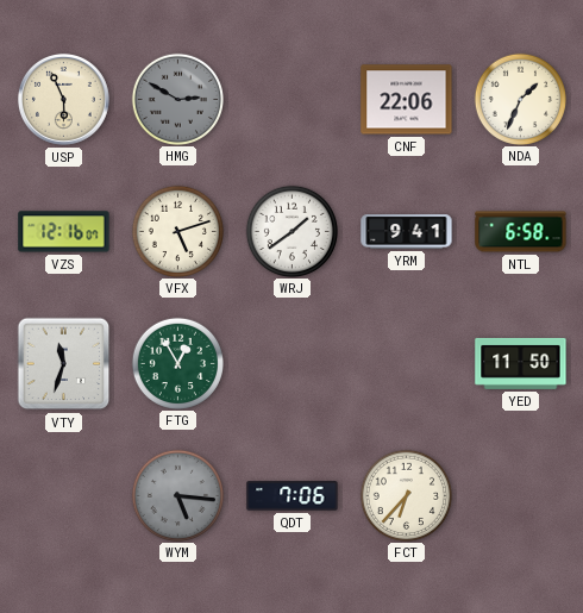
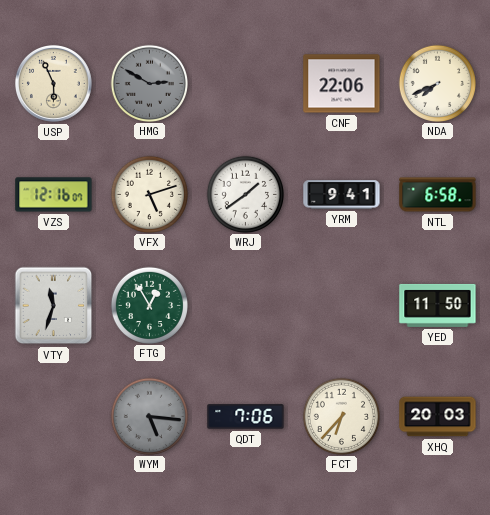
NDA: 1:34 -> 7:41 (437, 83)
XHQ: none -> 20:03 (438, 417)
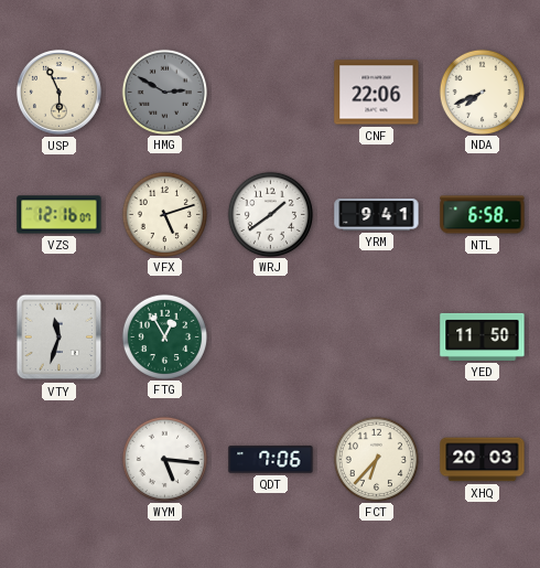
WYM dial: grey -> white (164, 459)
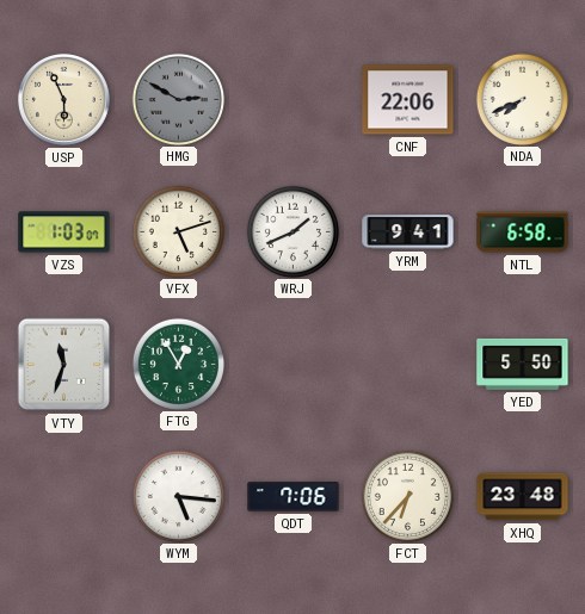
VZS: 12:16 -> 1:03 (64, 232)
WRJ: 1:39 -> 1:41 (292, 231)
YED: 11:50 -> 5:50 (523, 364)
XHQ: 20:03 -> 23:48 (523, 497)
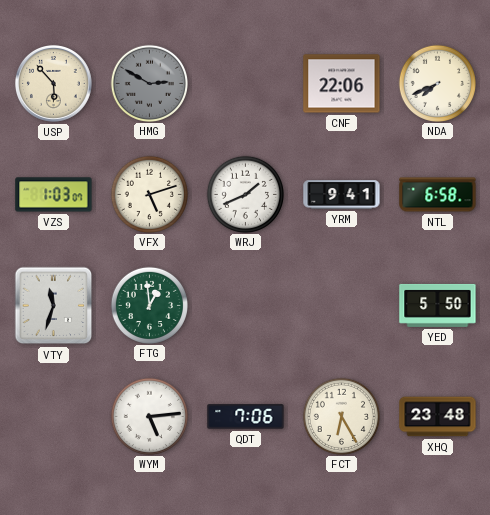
USP: 5:56 -> 5:53 (54, 84)
FTG: 12:55 -> 12:59 (149, 305)
WYM: 5:16 -> 5:14 (149, 416)
FCT: 6:37 -> 6:25 (341, 416)
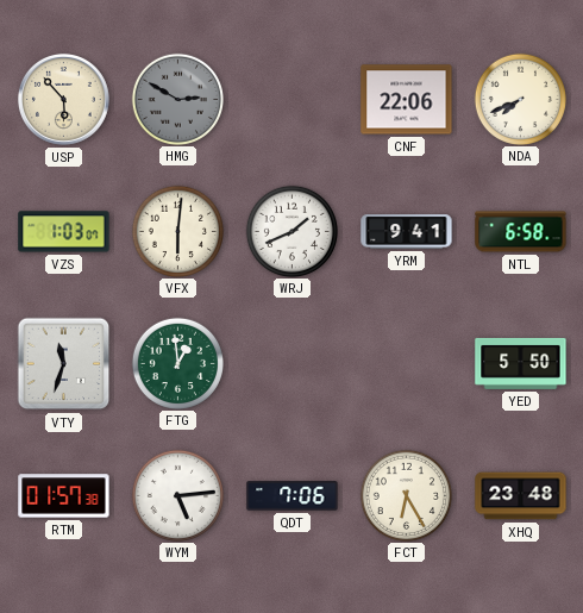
VFX: 5:12 -> 6:01 (177, 231)
RTM: none -> 01:57 (64, 496)
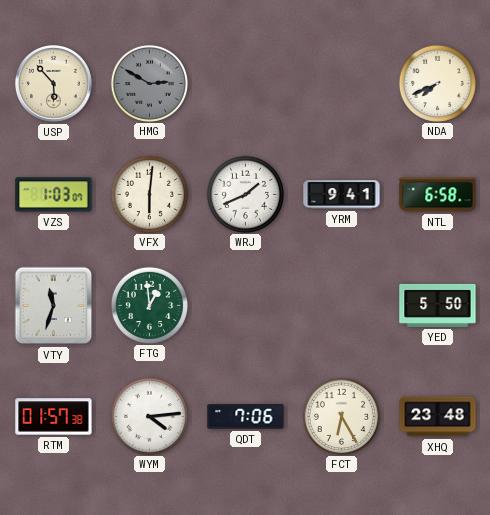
CNF: 22:06 -> none (407, 100)
WYM: 5:14 -> 4:14 (149, 416)
